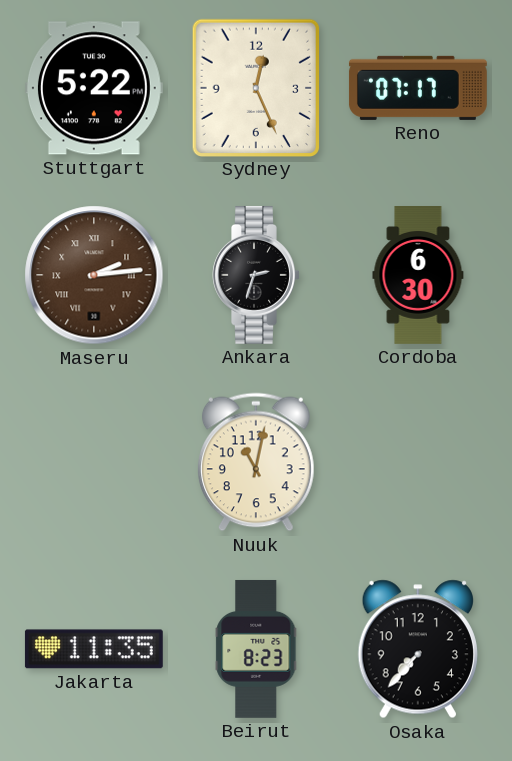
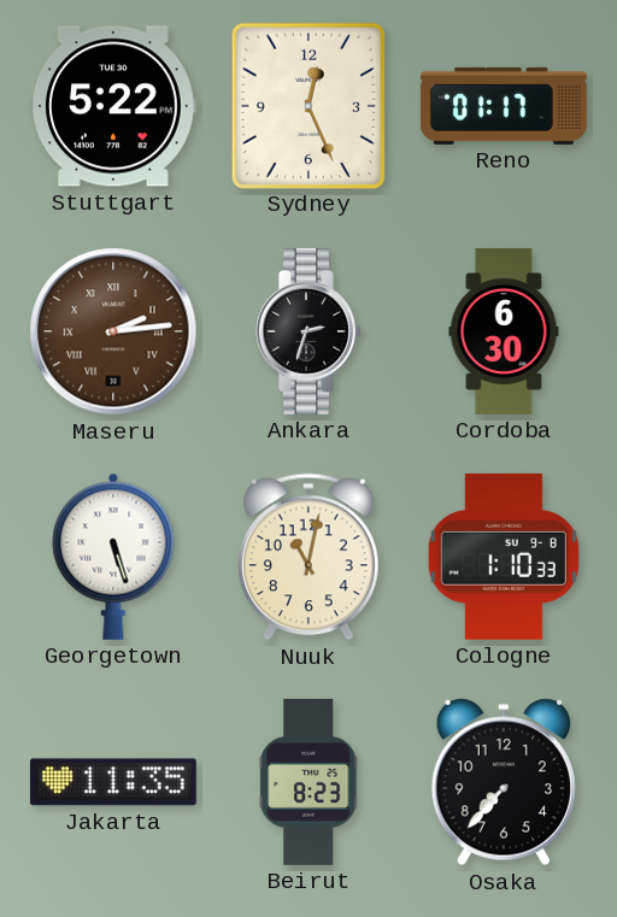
Reno: 07:17 -> 01:17 (504, 106)
Georgetown: none -> 5:27 (113, 557)
Cologne: none -> 1:10 (504, 557)
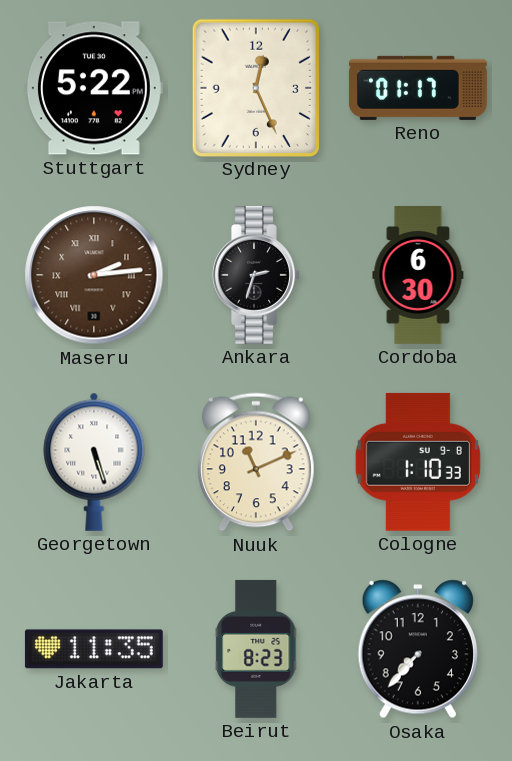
Nuuk: 11:02 -> 11:11 (257, 462)
